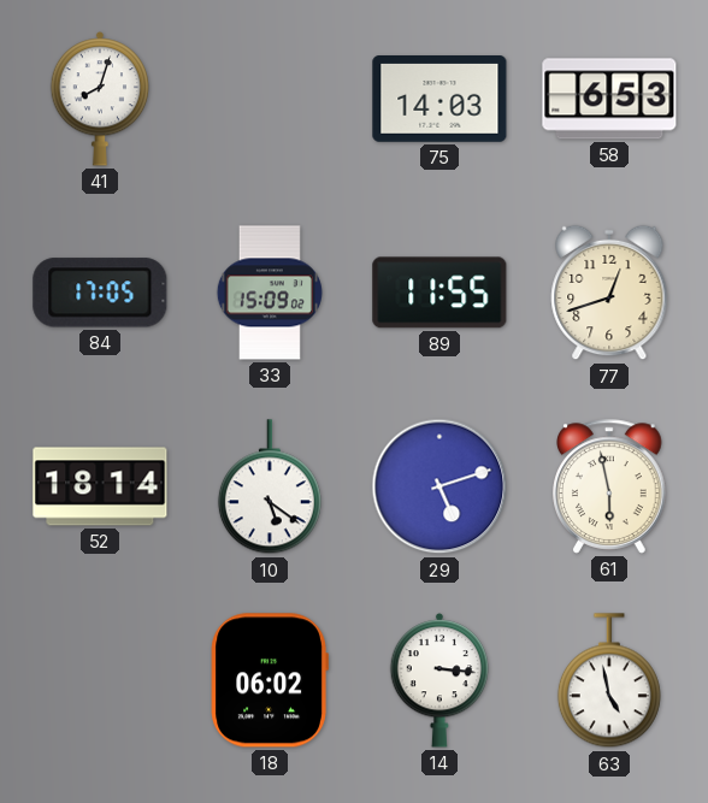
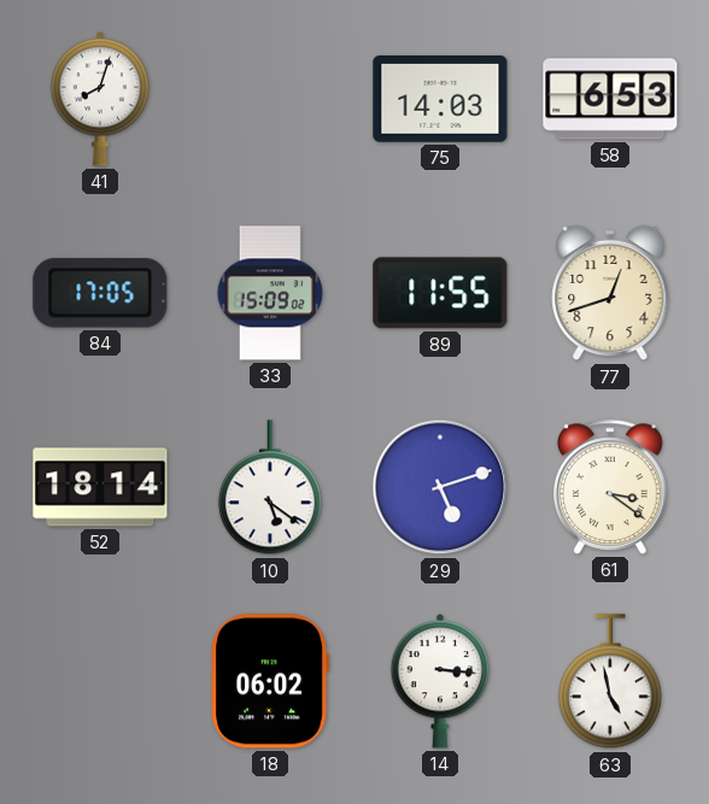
61: 5:58 -> 3:21 (610, 487)
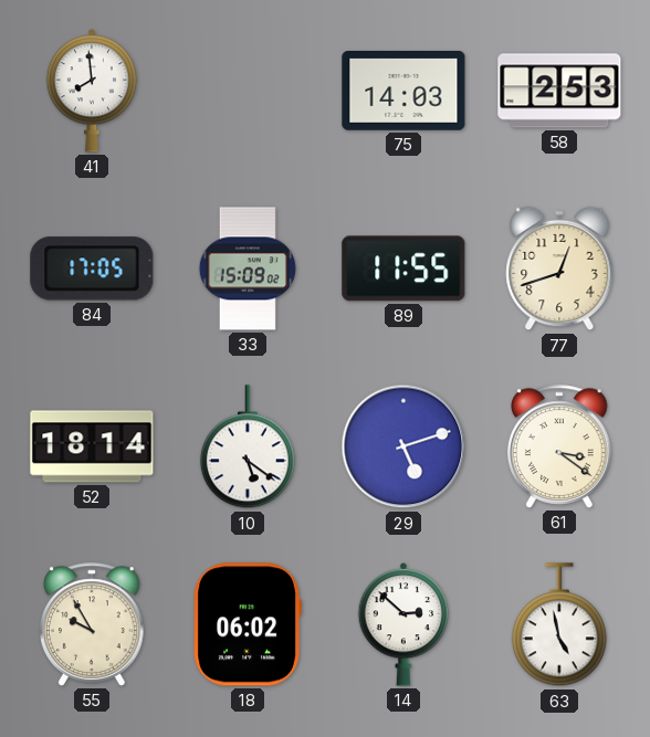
41: 8:03 -> 7:59 (92, 91)
58: 6:53 -> 2:53 (559, 91)
55: none -> 9:55 (92, 624)
14: 3:16 -> 2:52 (403, 624)
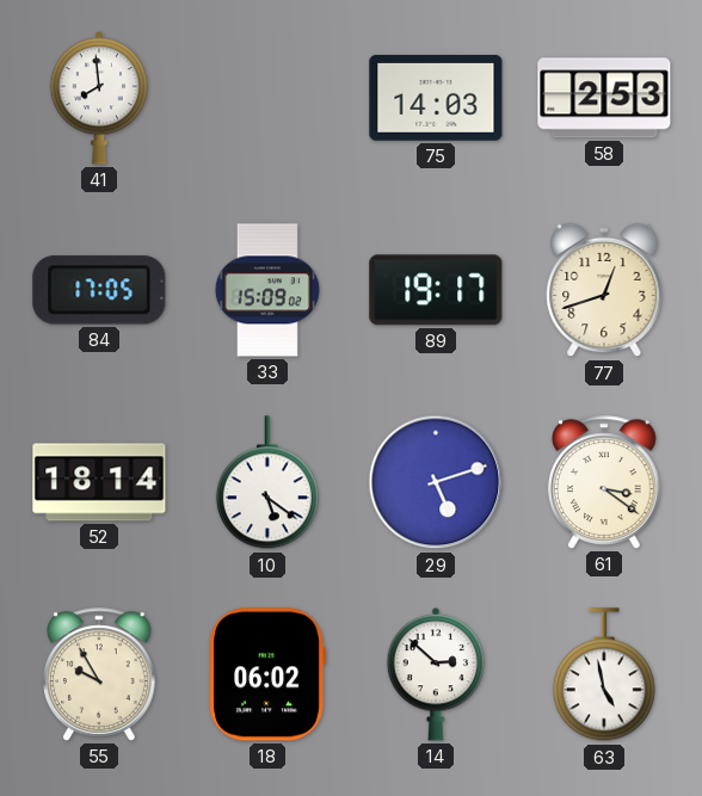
89: 11:55 -> 19:17 (436, 290)
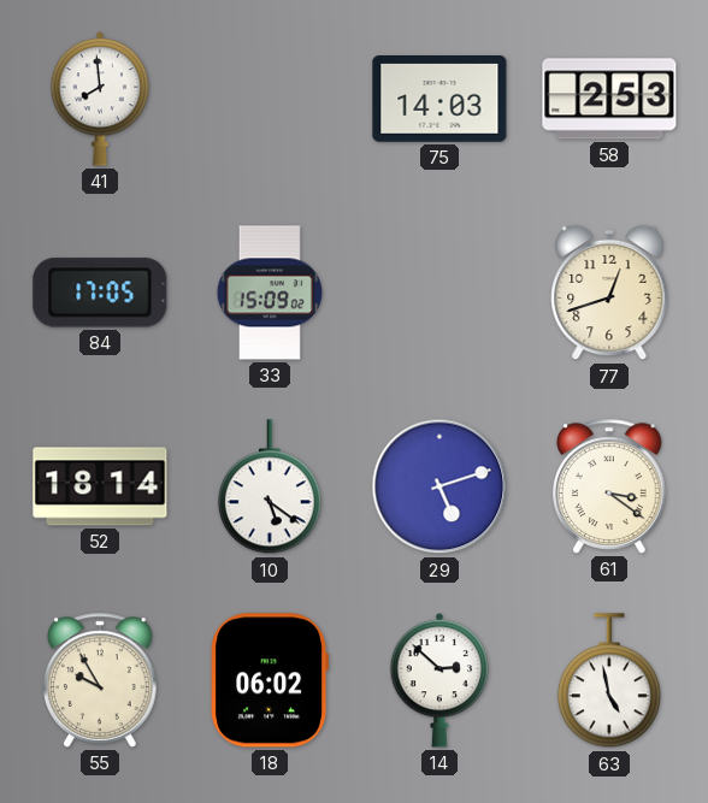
89: 19:17 -> none (436, 290)
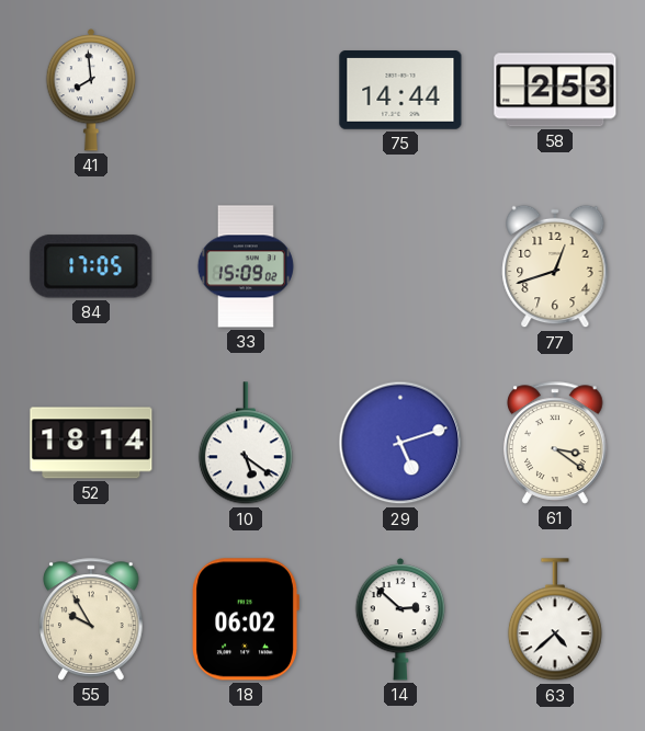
75: 14:03 -> 14:44 (400, 91)
63: 4:58 -> 4:38 (555, 620)
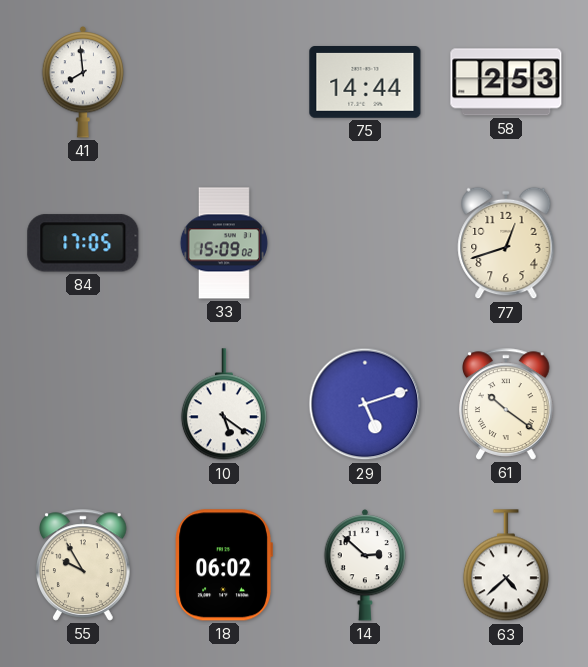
52: 18:14 -> none (91, 443)
61: 3:21 -> 10:21 (506, 404)
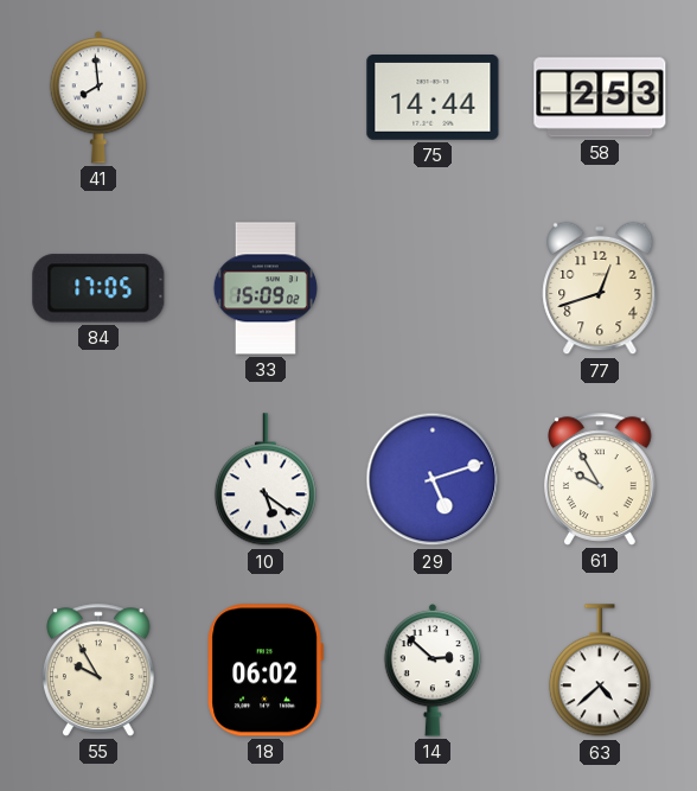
61: 10:21 -> 9:55 (600, 479)
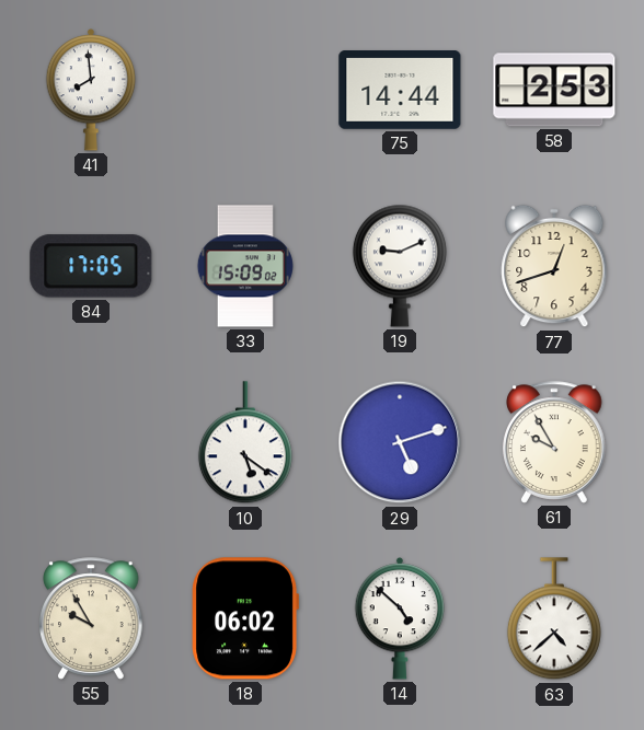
19: none -> 9:11 (400, 266)
14: 2:52 -> 4:52 (400, 618)
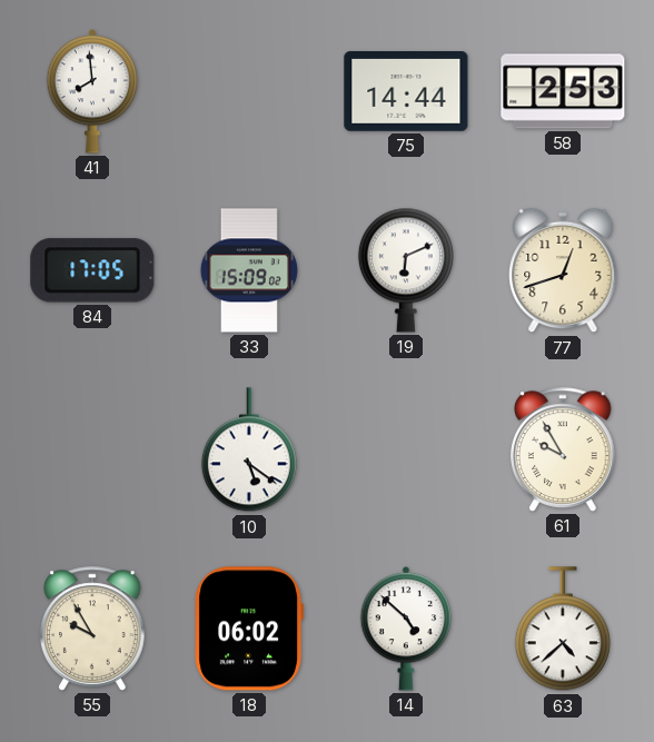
19: 9:11 -> 6:11 (406, 270)
29: 5:12 -> none (400, 442)
